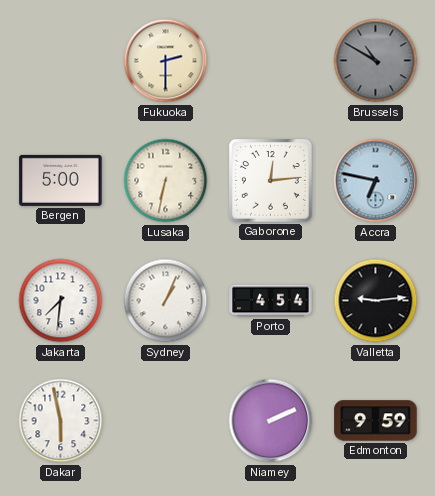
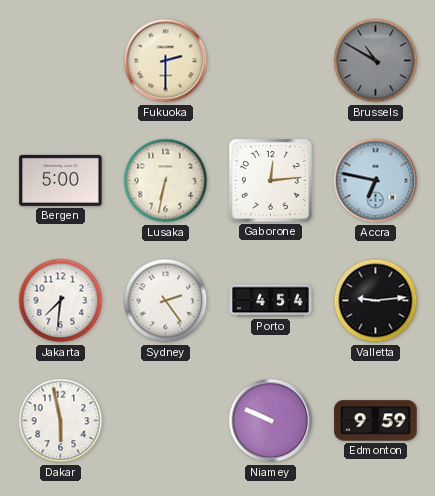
Sydney: 1:04 -> 2:24 (166, 301)
Niamey: 2:11 -> 9:49 (271, 421)
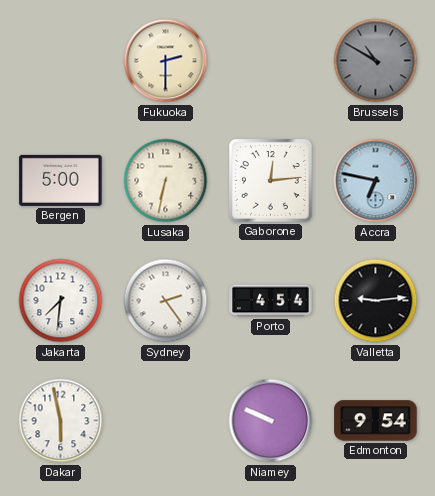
Edmonton: 9:59 -> 9:54 (376, 421)
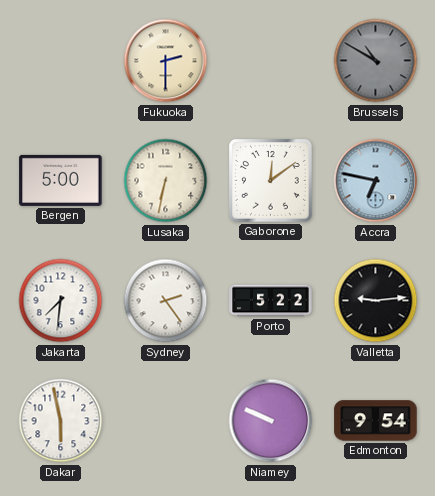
Gaborone: 12:14 -> 12:09 (271, 181)
Porto: 4:54 -> 5:22 (271, 301)
